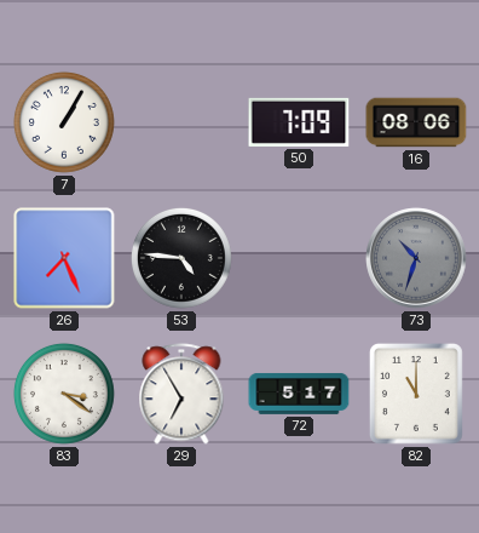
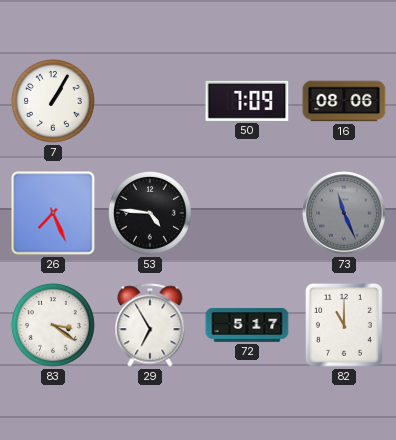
73: 10:33 -> 11:26 (344, 213)
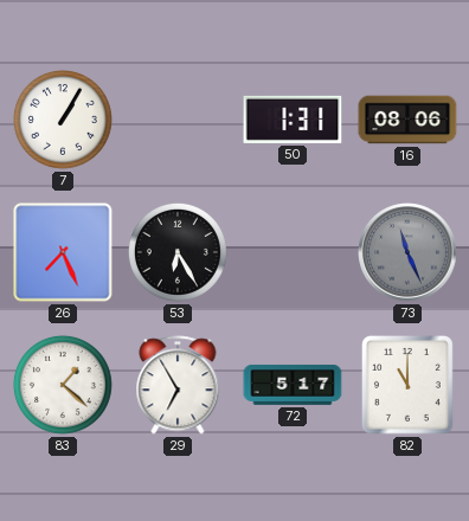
50: 7:09 -> 1:31 (293, 120)
53: 4:46 -> 6:25 (178, 252)
83: 3:21 -> 1:22 (63, 385)
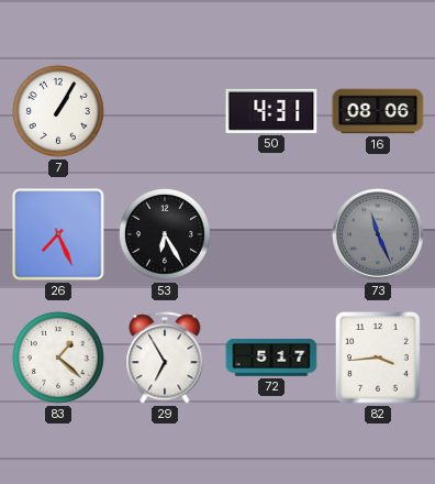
50: 1:31 -> 4:31 (271, 111)
82: 11:00 -> 3:44 (378, 358)
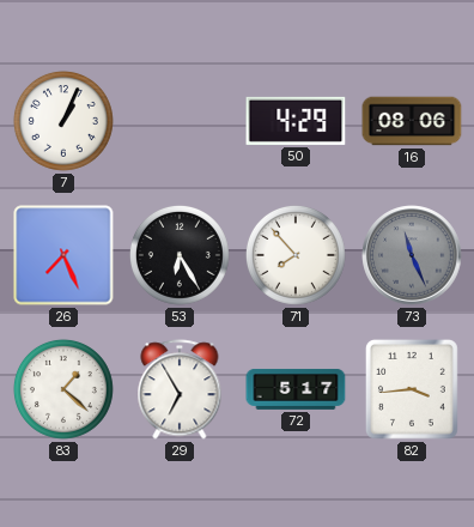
7: 1:05 -> 1:04 (63, 121)
50: 4:31 -> 4:29 (296, 121)
71: none -> 7:53 (296, 255)
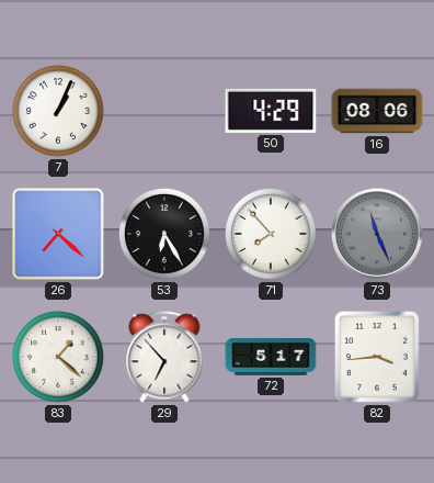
26: 7:26 -> 7:22 (58, 234)
29: 6:55 -> 6:53 (164, 357)
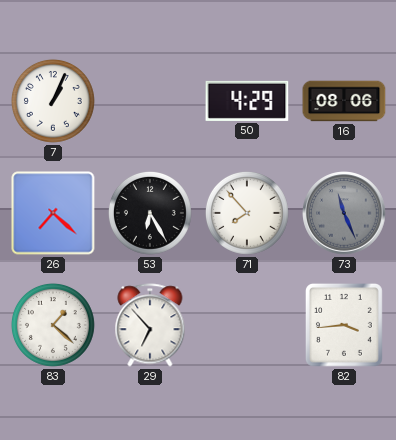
72: 5:17 -> none (271, 357)
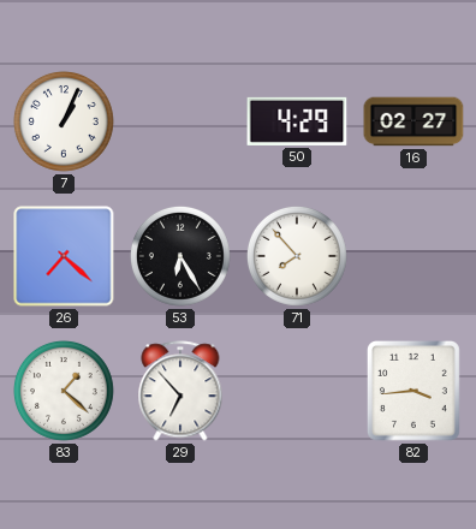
16: 08:06 -> 02:27 (413, 121)
73: 11:26 -> none (344, 213)
